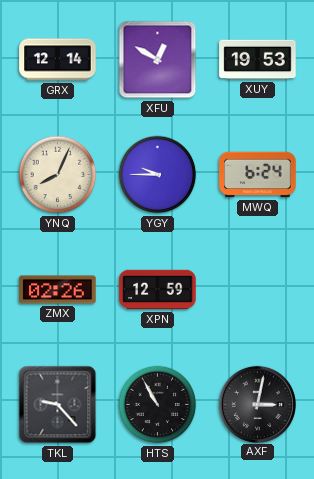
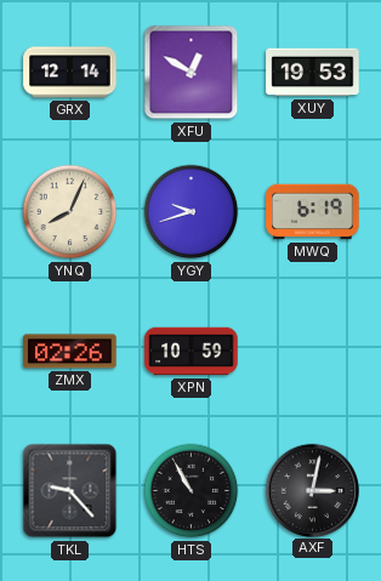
YGY: 9:45 -> 9:42 (192, 212)
MWQ: 6:24 -> 6:19 (313, 212)
XPN: 12:59 -> 10:59 (192, 352)
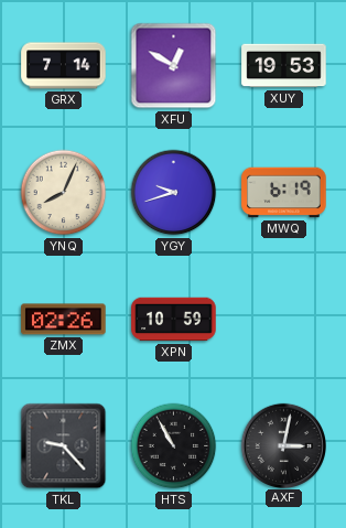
GRX: 12:14 -> 7:14 (64, 66)
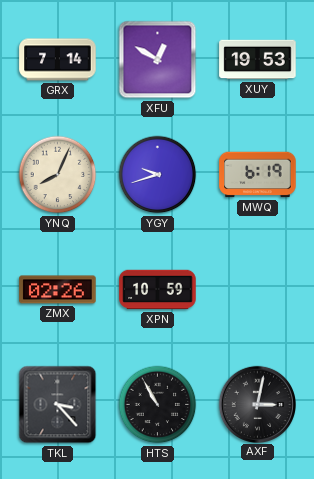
TKL: 9:23 -> 3:23 (58, 405)
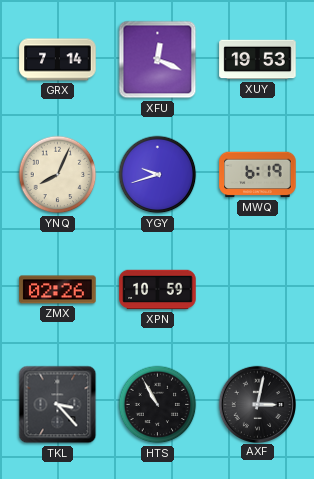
XFU: 12:50 -> 12:19 (158, 60)
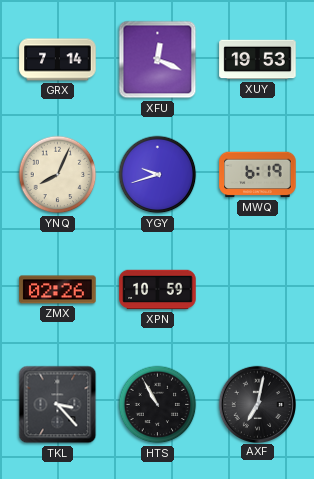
AXF: 3:02 -> 7:02 (257, 404)
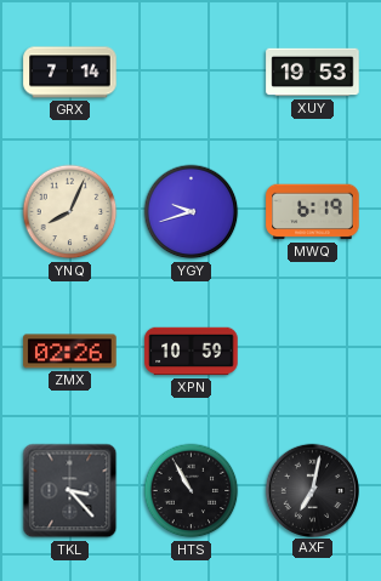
XFU: 12:19 -> none (158, 60)
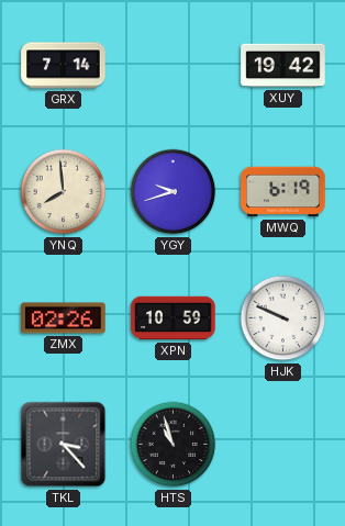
XUY: 19:53 -> 19:42 (283, 66)
YNQ: 8:04 -> 7:59 (64, 192)
HJK: none -> 9:49 (283, 318)
HTS: 10:55 -> 10:57 (174, 445)
AXF: 7:02 -> none (312, 490)
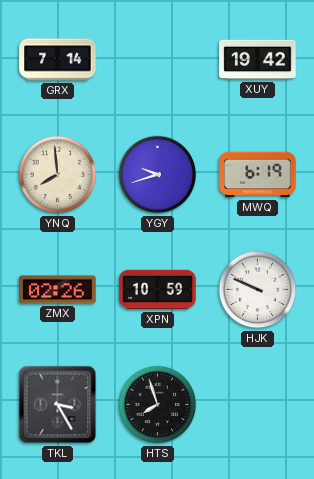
TKL: 3:23 -> 3:25 (58, 405)
HTS: 10:57 -> 7:57 (158, 405)
